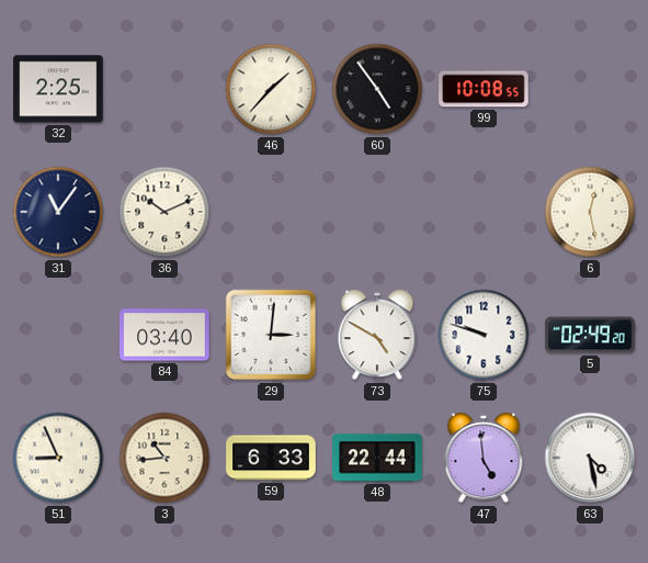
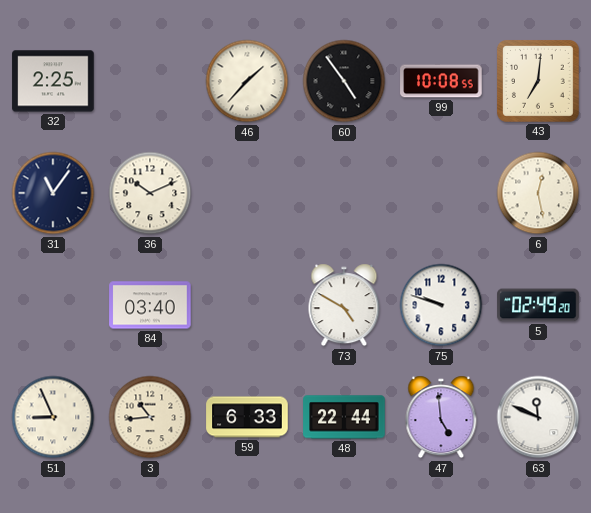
43: none -> 7:01 (538, 81)
29: 3:01 -> none (271, 335)
63: 4:28 -> 11:49 (538, 417)
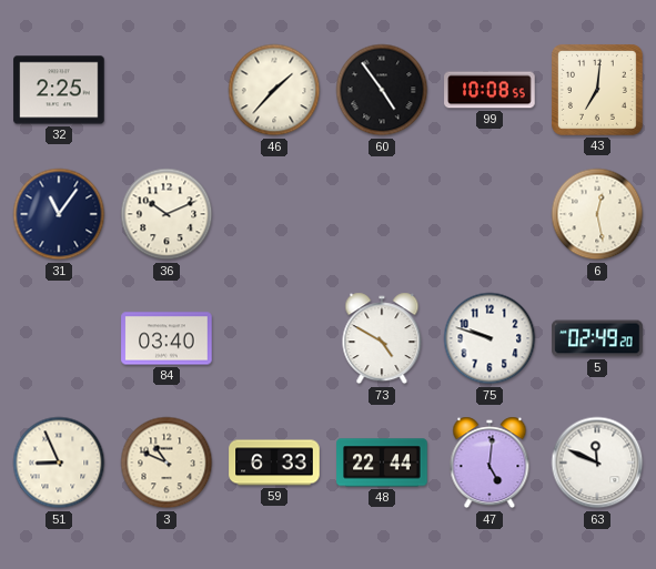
3: 10:44 -> 10:49 (166, 463)
47: 4:59 -> 5:01 (490, 463)
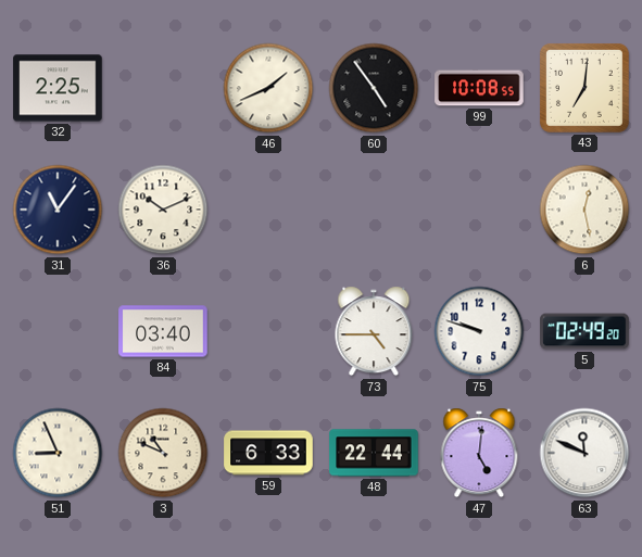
46: 1:37 -> 1:41 (268, 88)
73: 4:50 -> 4:45 (374, 331)
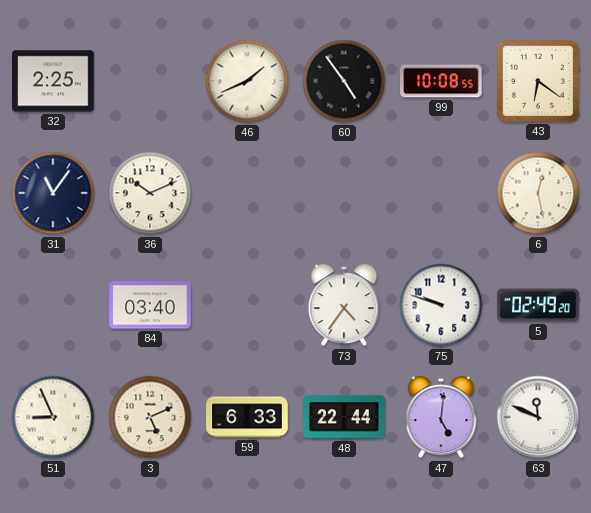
43: 7:01 -> 6:21 (538, 81)
73: 4:45 -> 4:36 (344, 305)
3: 10:49 -> 5:11 (150, 417)
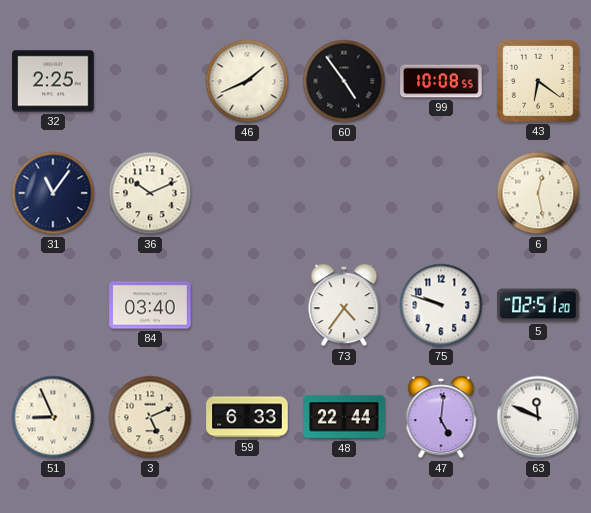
5: 02:49 -> 02:51 (538, 305)
